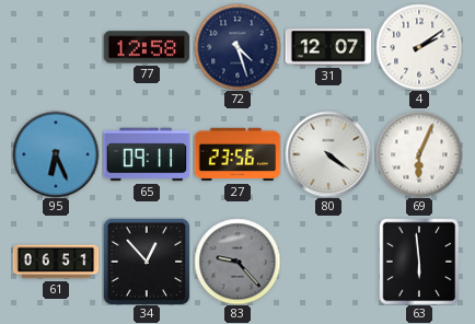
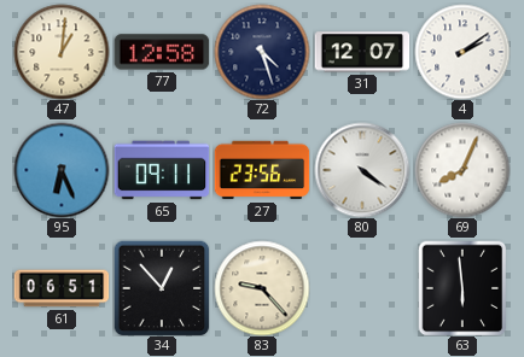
47: none -> 1:01 (62, 52)
69: 6:04 -> 8:04 (462, 170)
83 dial: grey -> cream (262, 288)
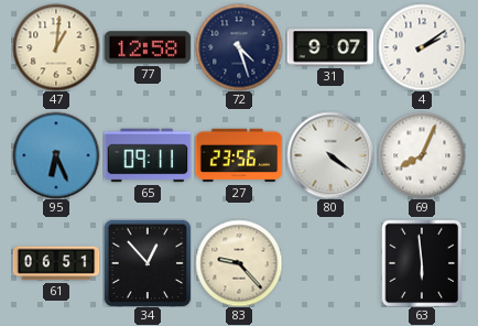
31: 12:07 -> 9:07 (330, 47)
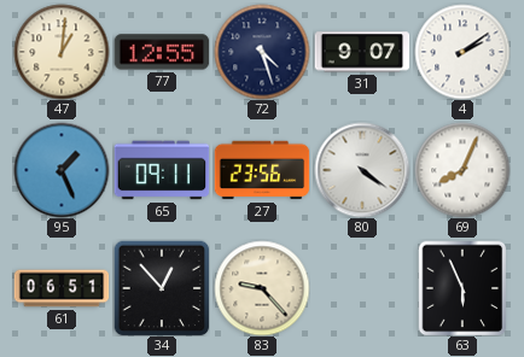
77: 12:58 -> 12:55 (162, 52)
95: 6:26 -> 1:26 (62, 170)
63: 5:59 -> 5:56 (462, 288)
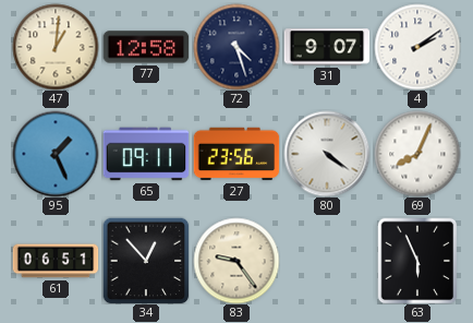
77: 12:55 -> 12:58 (146, 47)
83: 9:23 -> 9:24 (237, 261)
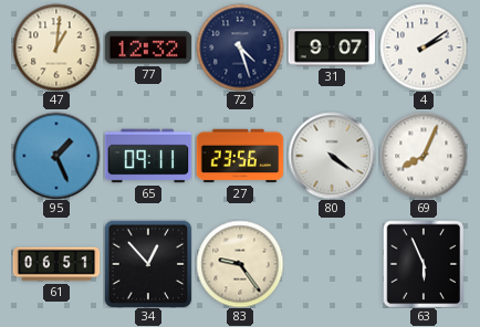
77: 12:58 -> 12:32 (148, 48)
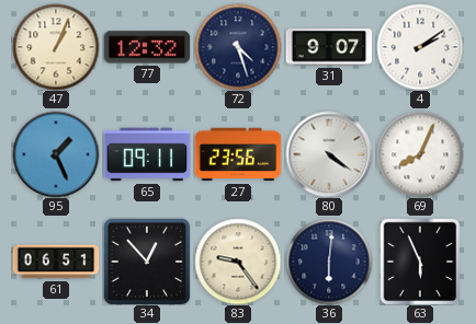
47: 1:01 -> 1:04 (56, 47)
36: none -> 6:01 (329, 262)
